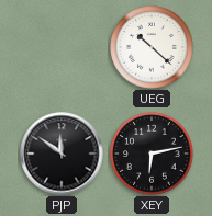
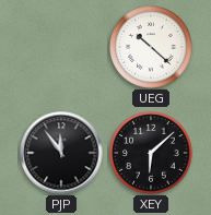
PJP: 11:51 -> 11:54 (61, 153)
XEY: 6:13 -> 6:08 (152, 153)
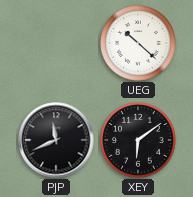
PJP: 11:54 -> 11:41 (56, 140)
XEY: 6:08 -> 6:09 (139, 140)
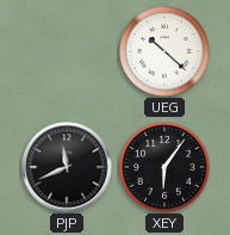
XEY: 6:09 -> 6:06 (166, 167)
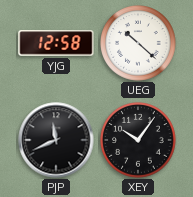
YJG: none -> 12:58 (56, 43)
XEY: 6:06 -> 10:06 (139, 140)
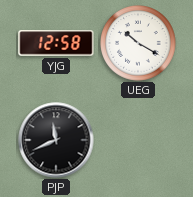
UEG: 10:22 -> 10:20 (139, 43)
XEY: 10:06 -> none (139, 140)
